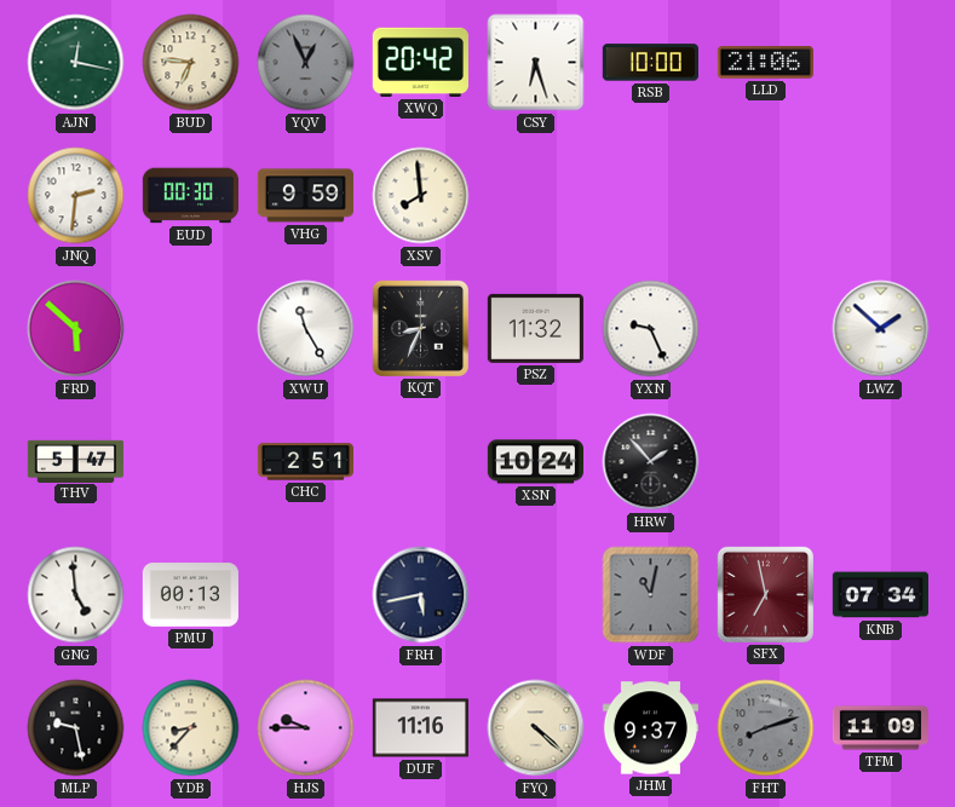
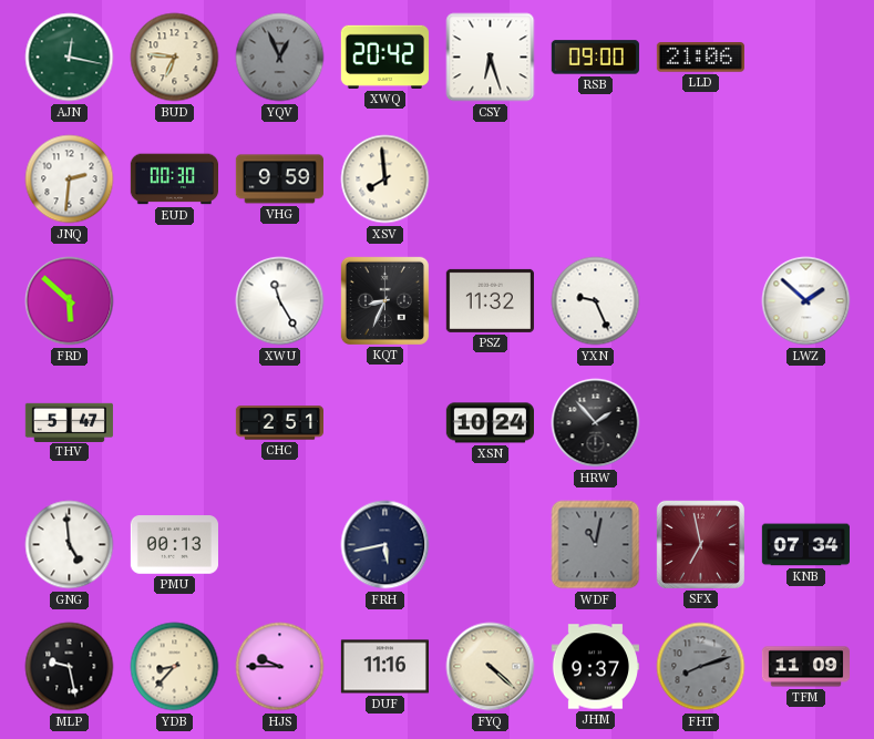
RSB: 10:00 -> 09:00 (595, 58)
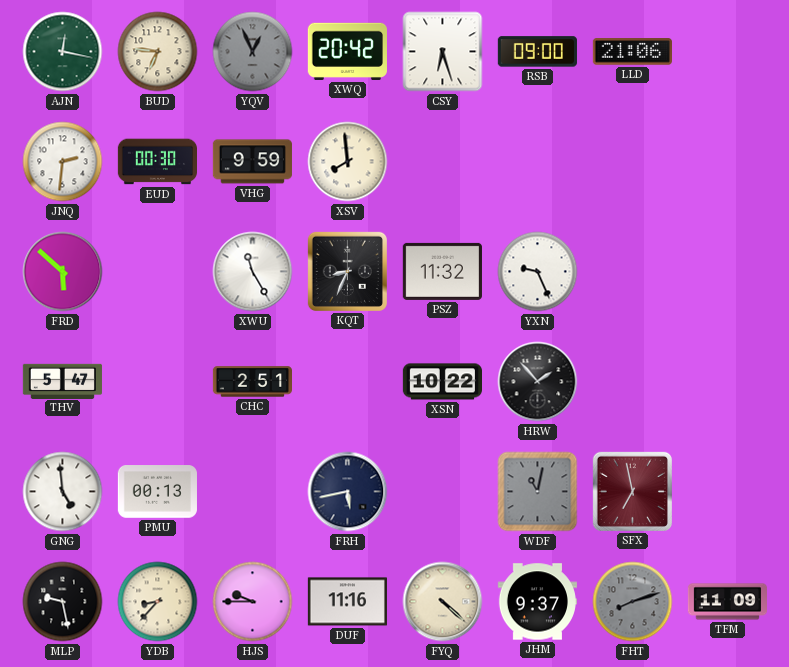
LWZ: 1:52 -> none (806, 301)
XSN: 10:24 -> 10:22 (442, 382)
KNB: 07:34 -> none (805, 545)
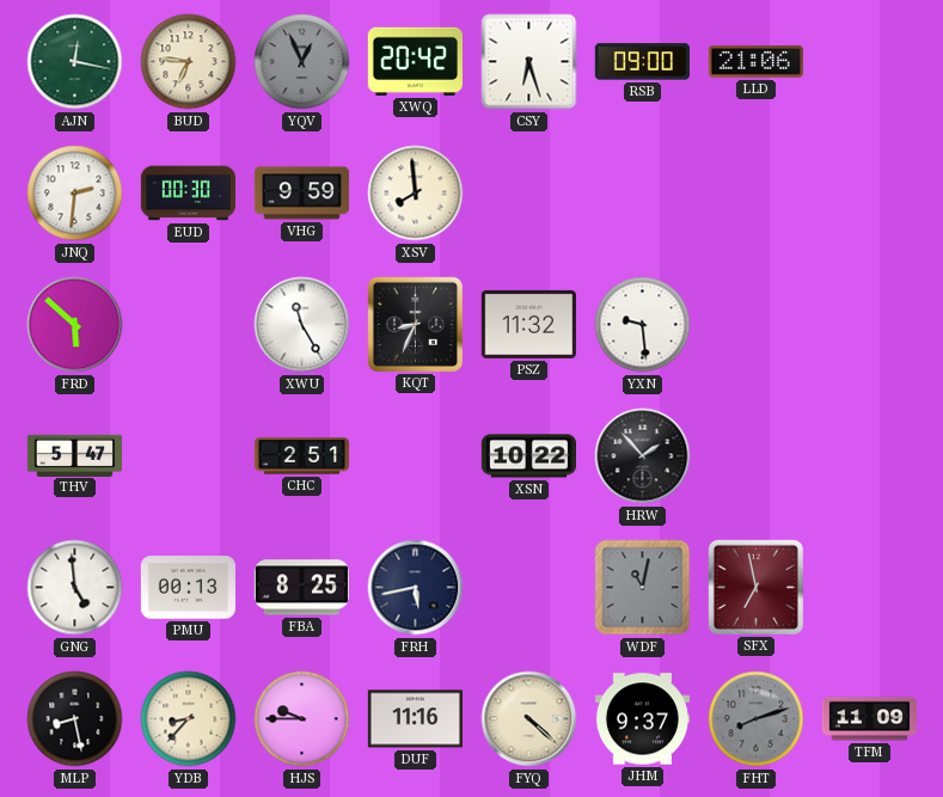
YXN: 9:26 -> 9:29 (643, 325)
FBA: none -> 8:25 (301, 588)
MLP: 9:28 -> 8:28 (75, 719)
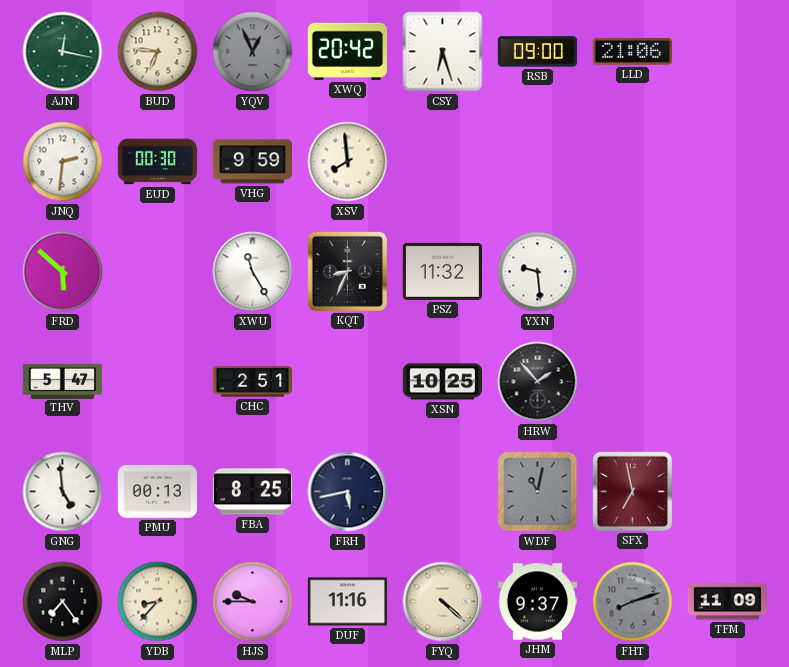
XSN: 10:22 -> 10:25 (442, 382)
MLP: 8:28 -> 7:24 (63, 602)
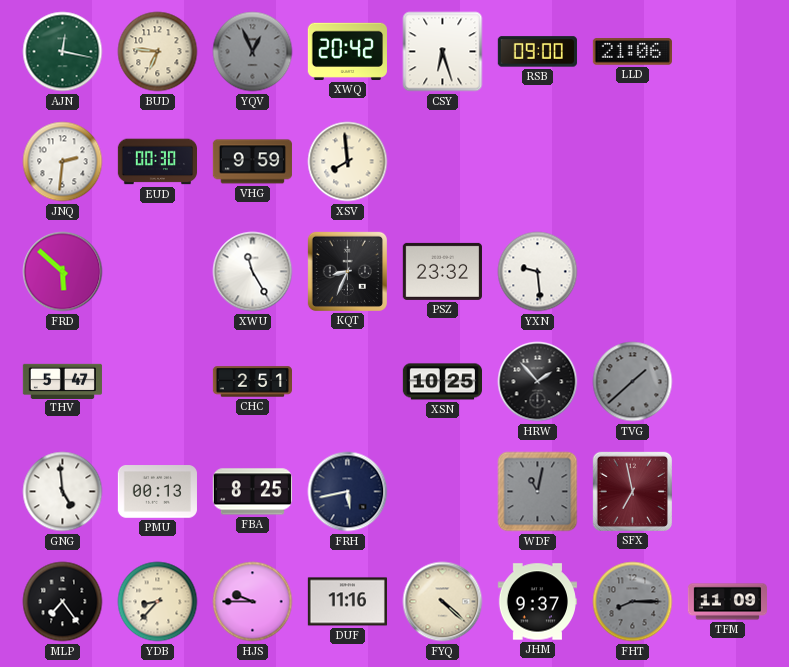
PSZ: 11:32 -> 23:32 (442, 271)
TVG: none -> 1:38 (633, 382)
FHT: 8:12 -> 8:15 (633, 602)
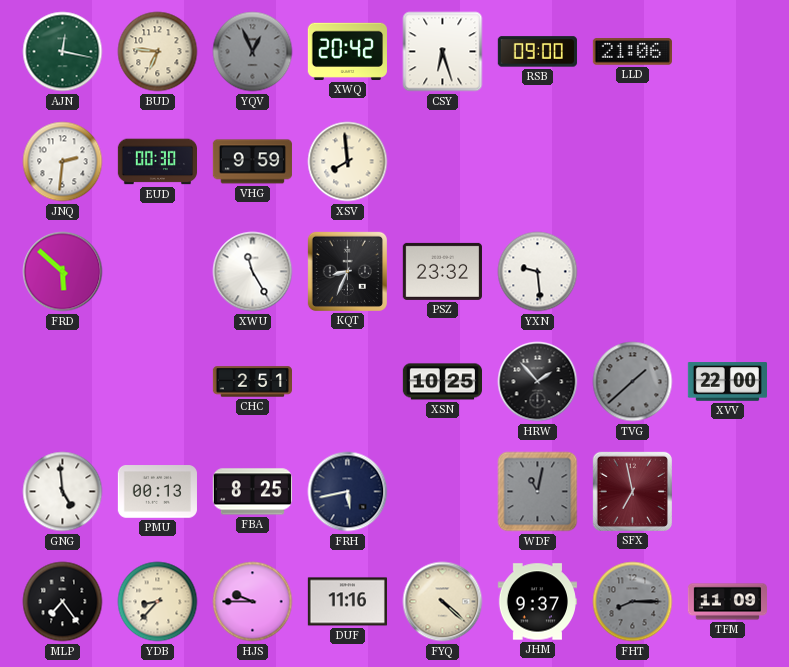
THV: 5:47 -> none (62, 381)
XVV: none -> 22:00 (727, 382)
